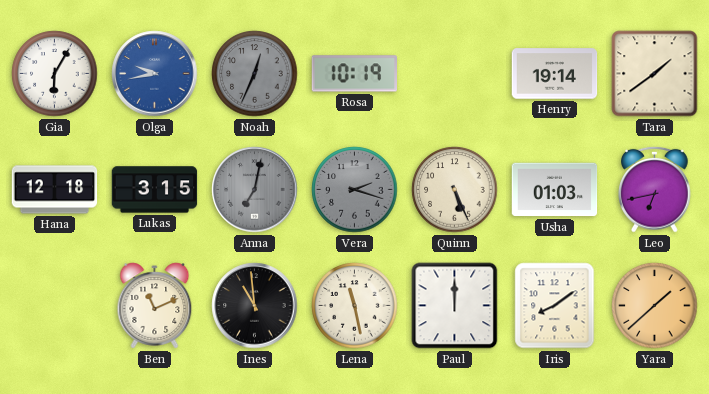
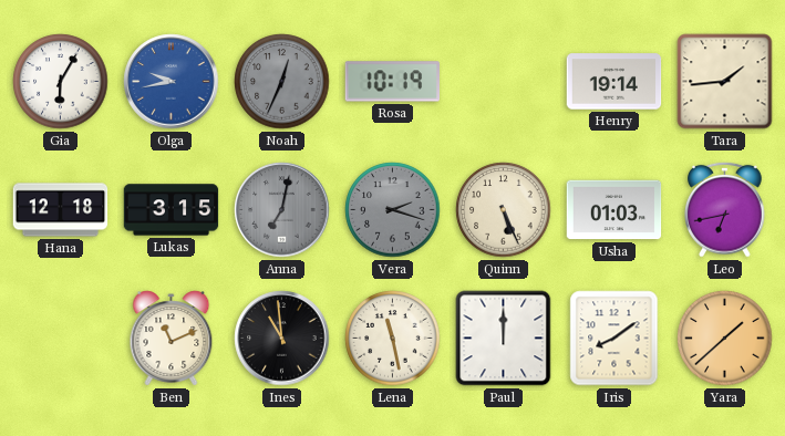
Tara: 1:39 -> 1:44 (725, 82)
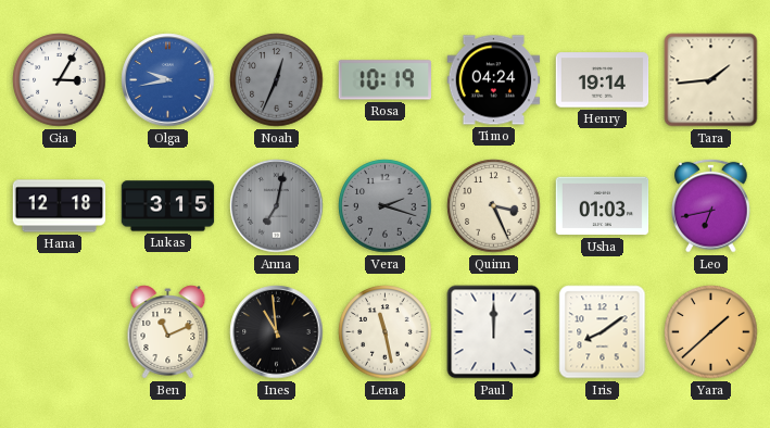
Gia: 6:05 -> 3:05 (60, 80)
Timo: none -> 04:24 (494, 80)
Quinn: 5:26 -> 3:26 (494, 206)
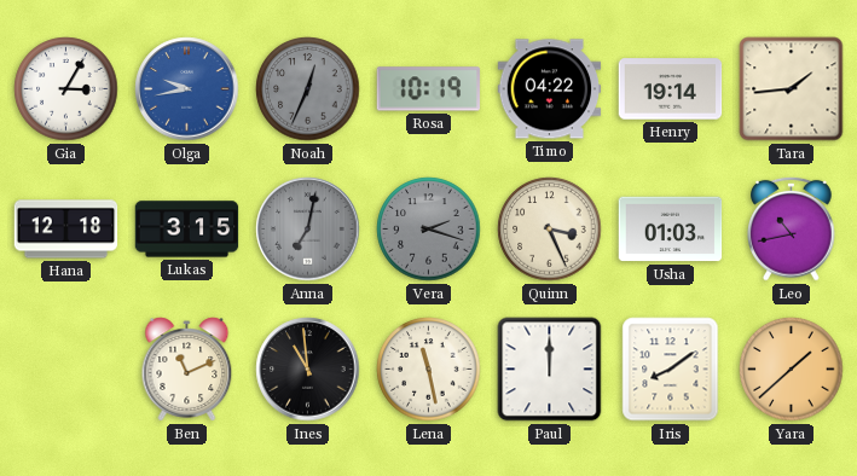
Timo: 04:24 -> 04:22 (550, 89)
Leo: 6:43 -> 10:43 (792, 228)
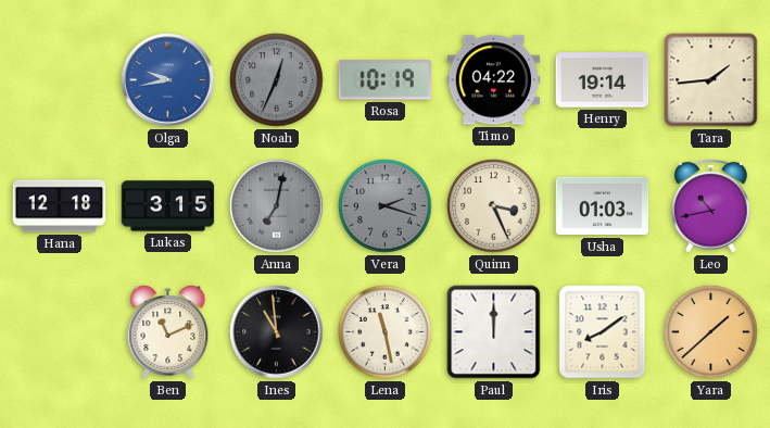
Gia: 3:05 -> none (66, 89)
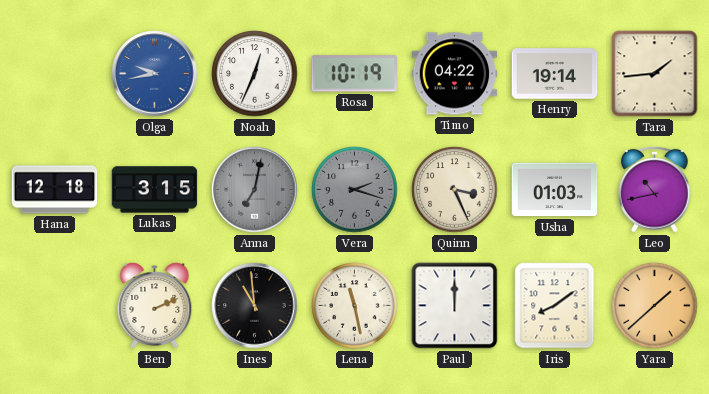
Noah dial: grey -> white (255, 74)
Ben: 11:11 -> 2:11 (155, 306)
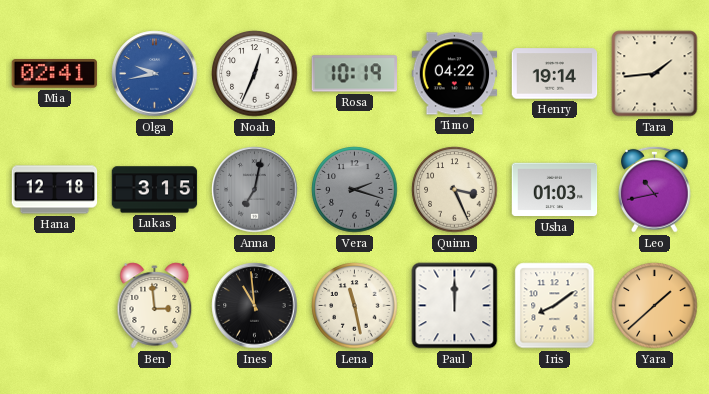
Mia: none -> 02:41 (55, 74)
Ben: 2:11 -> 2:59 (155, 306)
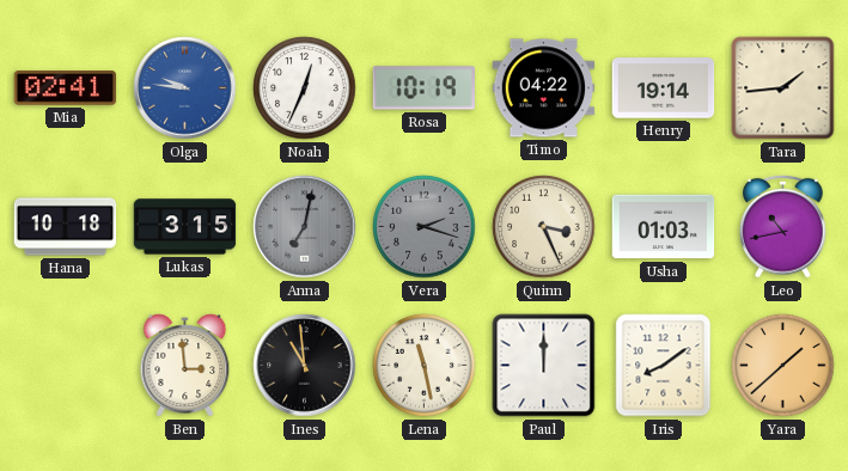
Olga: 9:43 -> 9:46 (185, 88)
Hana: 12:18 -> 10:18 (66, 227)
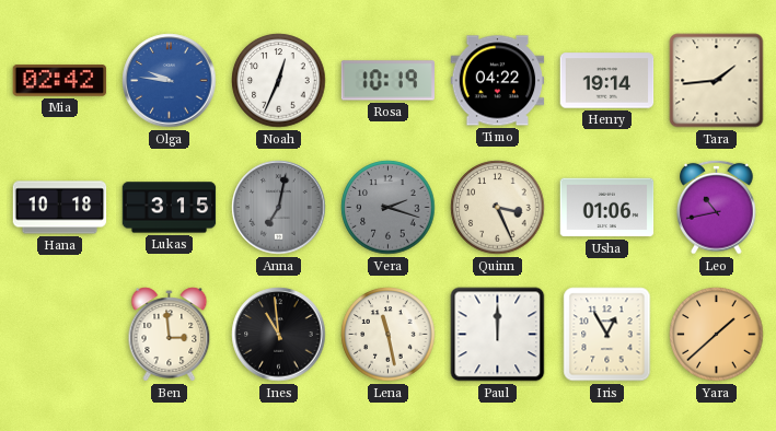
Mia: 02:41 -> 02:42 (60, 81)
Usha: 01:03 -> 01:06 (607, 208)
Iris: 8:09 -> 12:55 (607, 335)
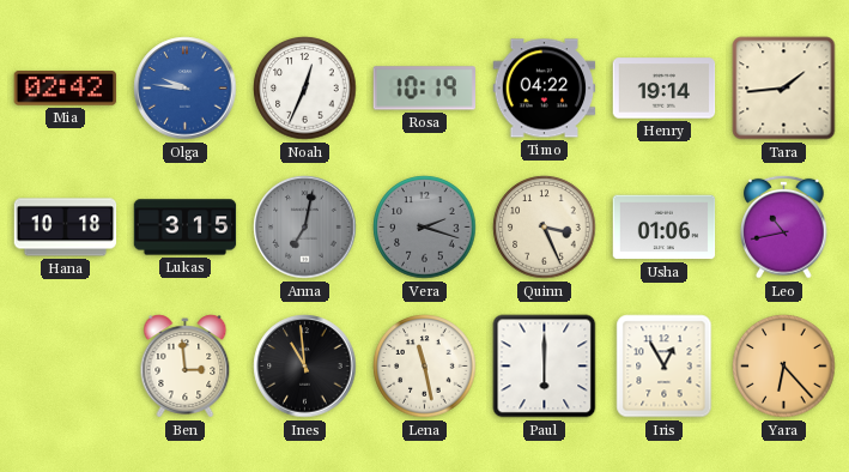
Paul: 12:00 -> 6:00 (545, 367)
Yara: 1:38 -> 6:23 (784, 367)
